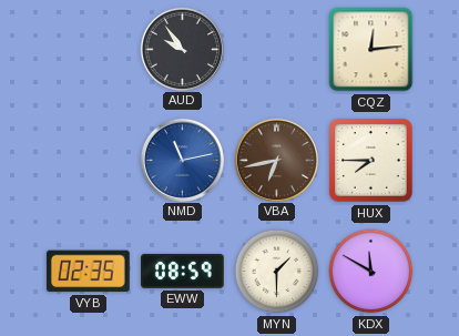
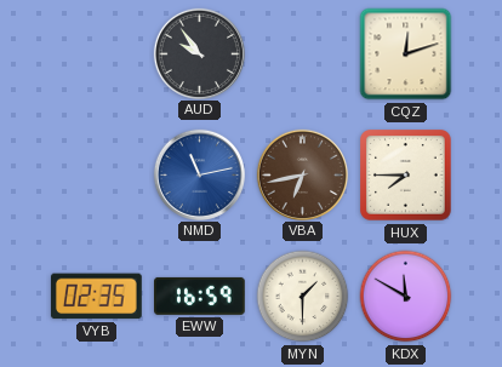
CQZ: 12:14 -> 12:12 (406, 55)
EWW: 08:59 -> 16:59 (200, 296)
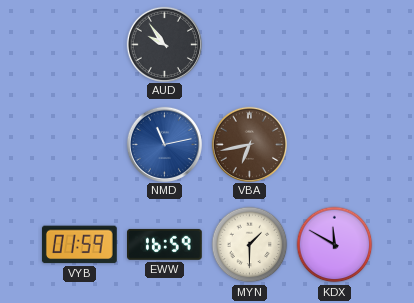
CQZ: 12:12 -> none (406, 55)
HUX: 7:45 -> none (406, 176)
VYB: 02:35 -> 01:59 (79, 245)
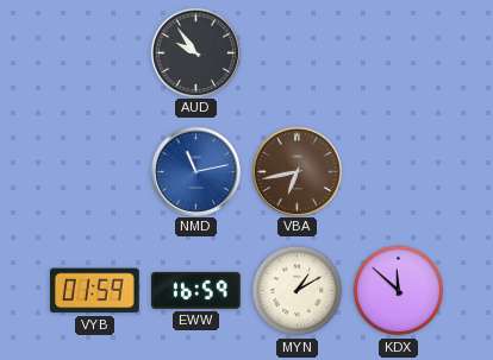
MYN: 1:30 -> 1:10 (298, 291)
KDX: 11:50 -> 11:52 (399, 291)
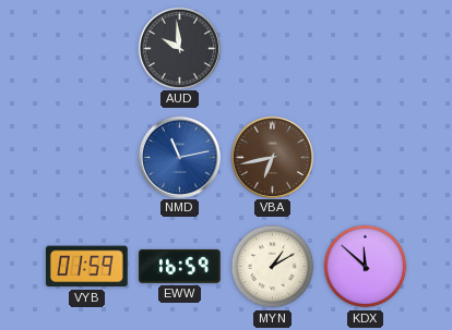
AUD: 9:54 -> 9:59 (179, 48)
